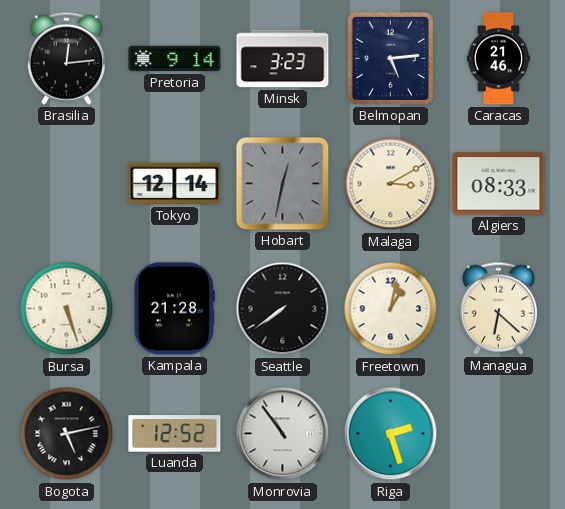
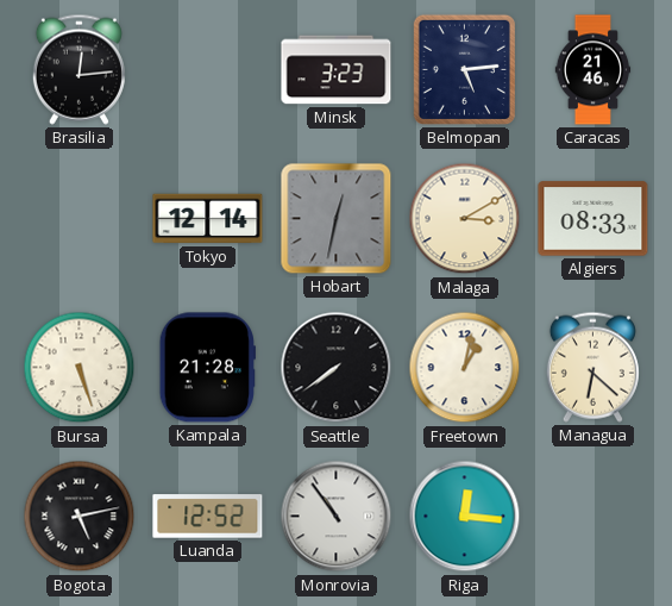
Pretoria: 9:14 -> none (175, 59)
Riga: 2:27 -> 12:16 (465, 517)
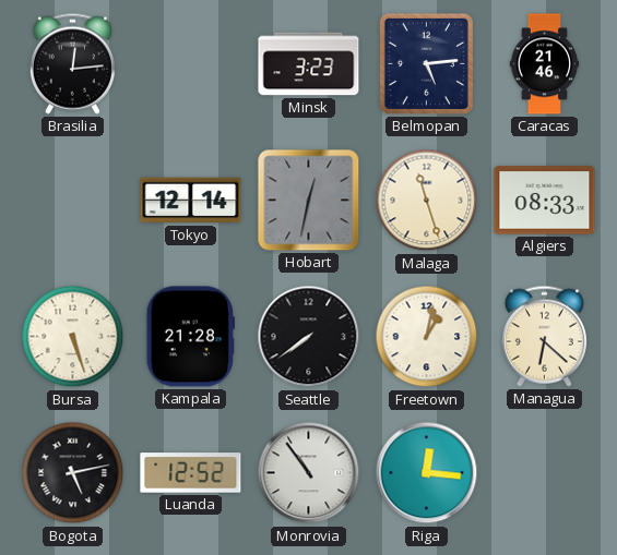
Malaga: 3:10 -> 11:27 (427, 201)
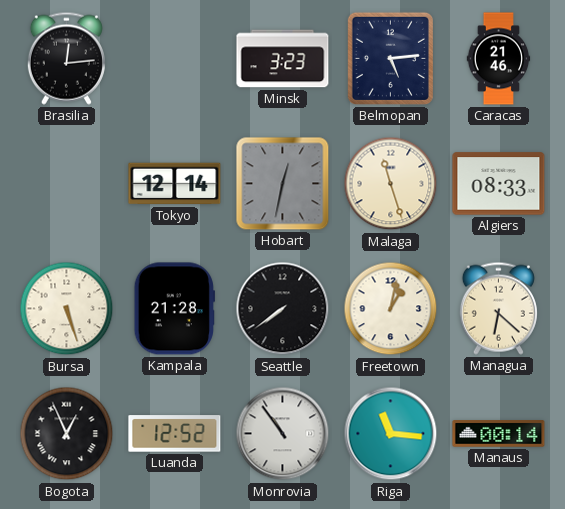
Bogota: 5:13 -> 12:56 (67, 434)
Riga: 12:16 -> 11:16 (391, 434)
Manaus: none -> 00:14 (499, 434)
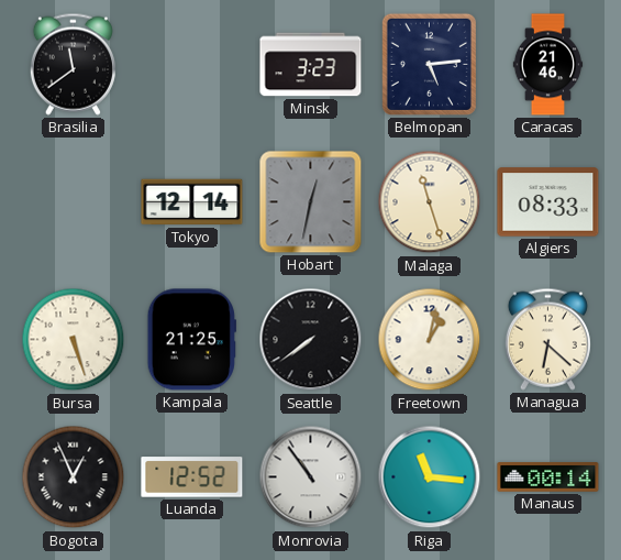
Brasilia: 12:14 -> 11:39 (73, 64)
Kampala: 21:28 -> 21:25 (191, 340)
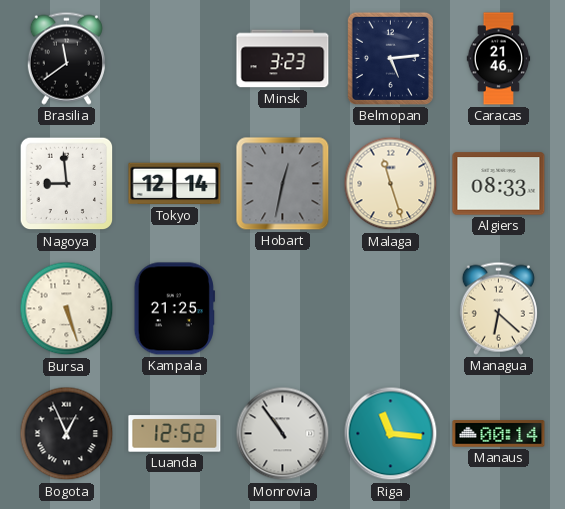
Nagoya: none -> 8:59 (67, 184)
Seattle: 7:39 -> none (311, 340)
Freetown: 1:02 -> none (430, 340)
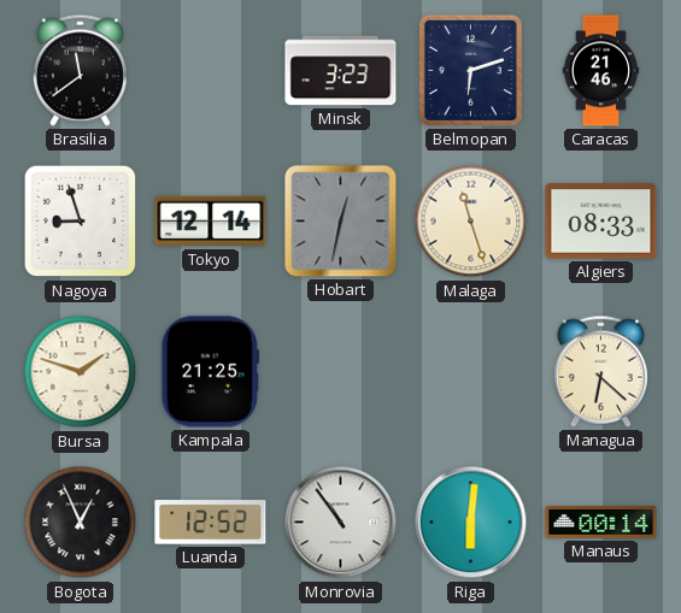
Belmopan: 5:14 -> 6:12 (470, 70)
Nagoya: 8:59 -> 8:57 (81, 222)
Bursa: 5:27 -> 1:48 (81, 372)
Riga: 11:16 -> 6:01 (471, 523)
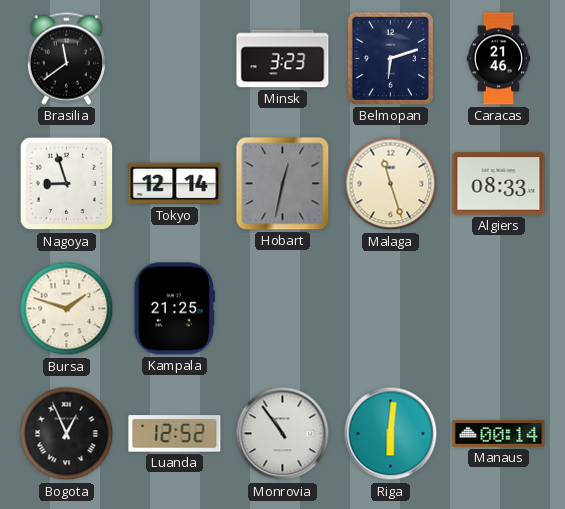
Managua: 6:22 -> none (600, 371)
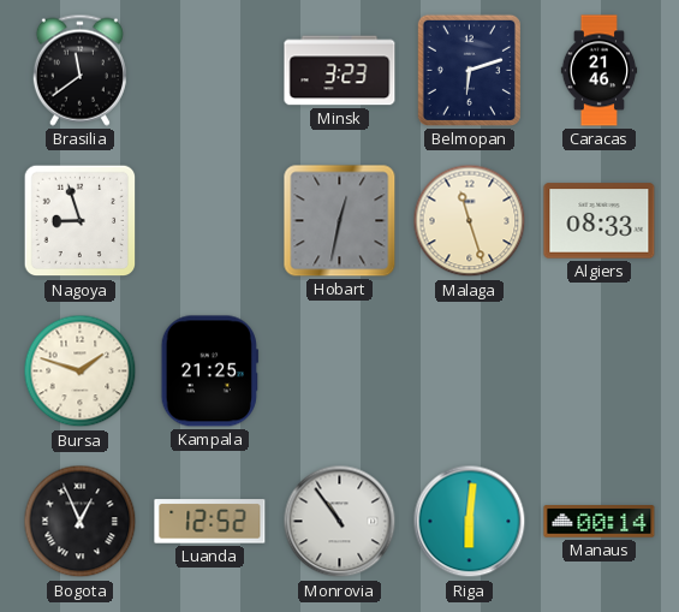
Tokyo: 12:14 -> none (175, 184)
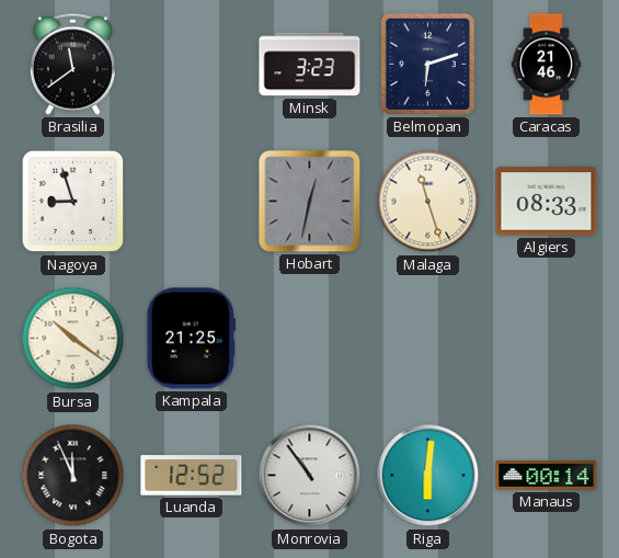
Bursa: 1:48 -> 10:21 (73, 339)
Bogota: 12:56 -> 11:56 (73, 476)
